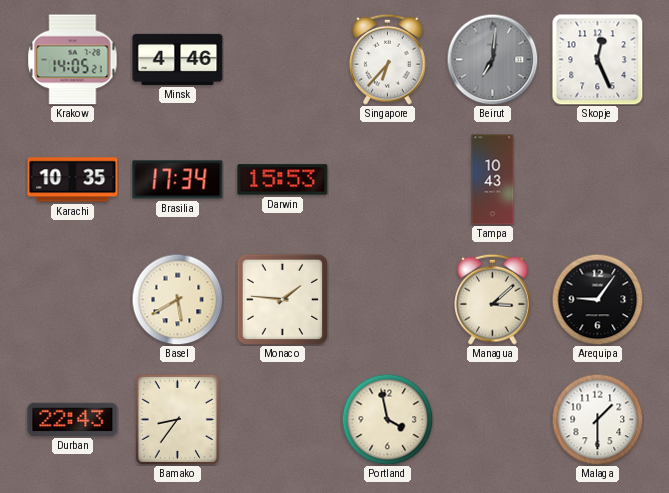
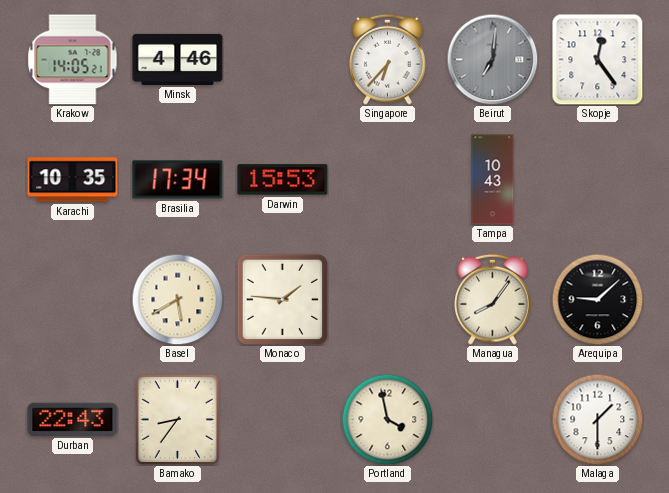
Skopje: 12:26 -> 12:24 (598, 60)
Managua: 3:08 -> 8:06 (493, 299)
Arequipa: 9:06 -> 9:08 (597, 299)
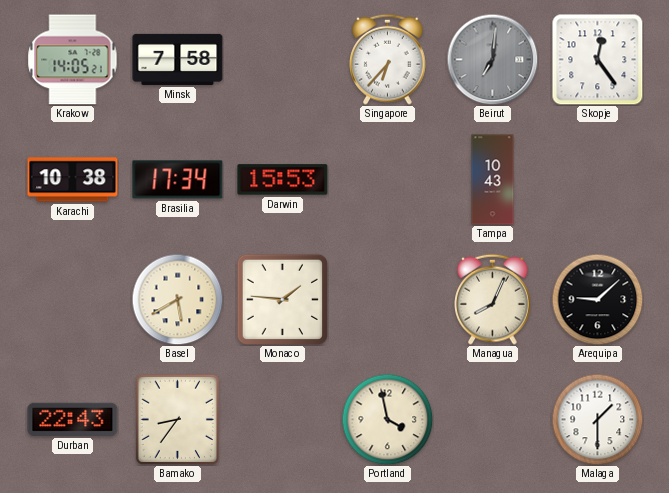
Minsk: 4:46 -> 7:58 (178, 59)
Karachi: 10:35 -> 10:38 (73, 180)
Managua: 8:06 -> 8:04 (493, 299)
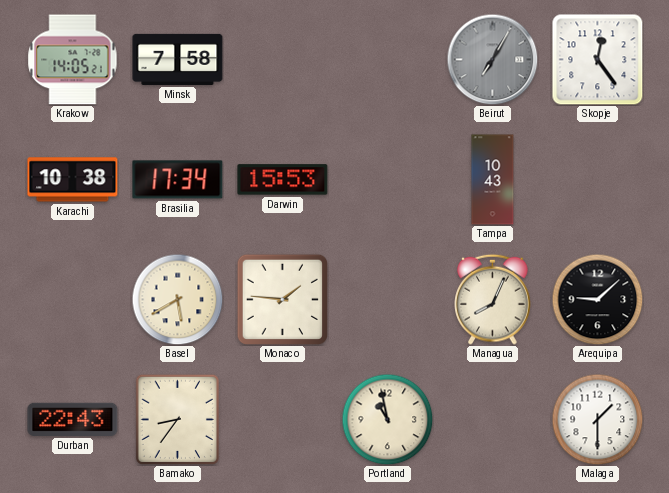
Singapore: 6:37 -> none (388, 59)
Beirut: 7:01 -> 7:05 (492, 59)
Portland: 3:58 -> 10:58 (387, 419)
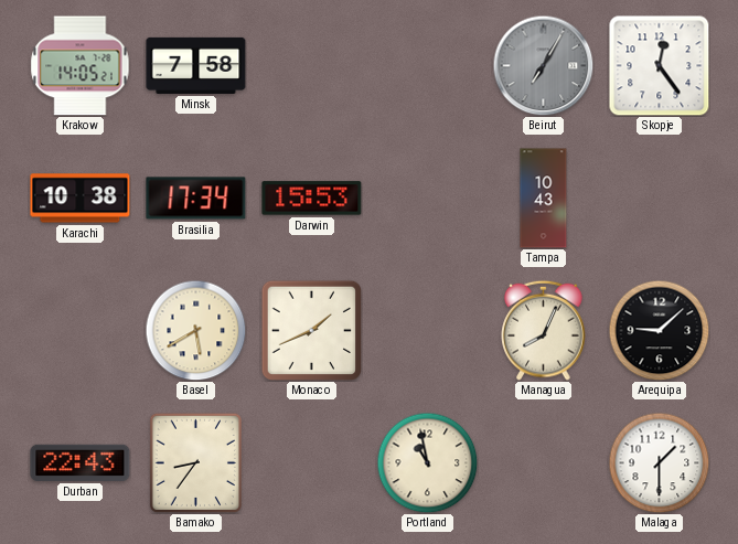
Monaco: 1:46 -> 1:41 (311, 330)
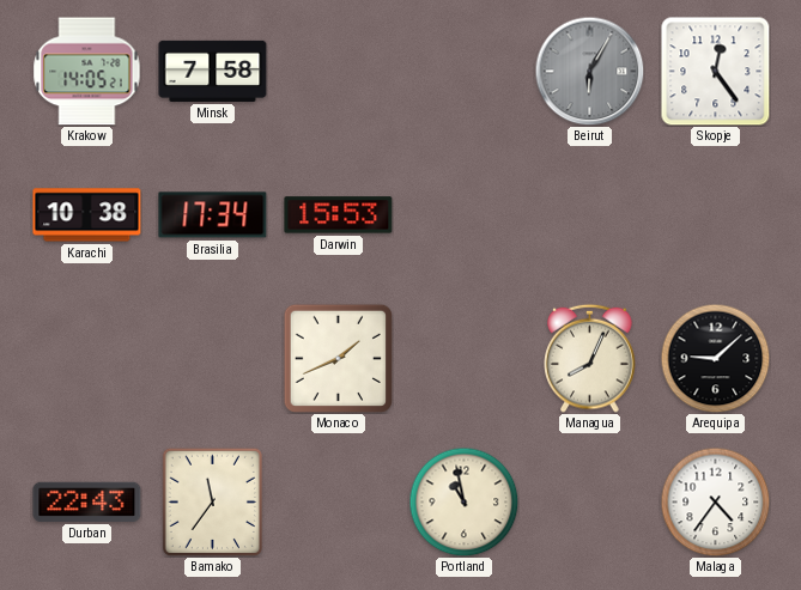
Beirut: 7:05 -> 6:05 (589, 71)
Tampa: 10:43 -> none (544, 199)
Basel: 5:40 -> none (195, 330)
Bamako: 8:36 -> 11:36 (212, 501)
Malaga: 1:30 -> 4:36 (715, 501)
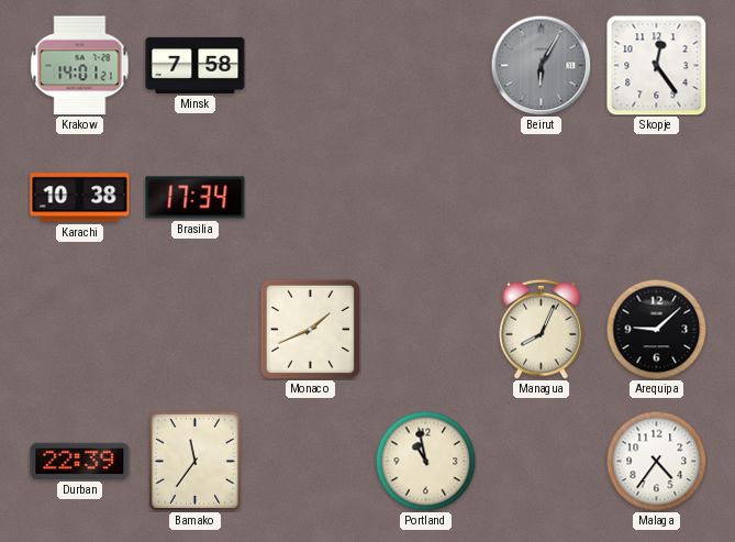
Krakow: 14:05 -> 14:01 (80, 66)
Darwin: 15:53 -> none (339, 215)
Durban: 22:43 -> 22:39 (80, 461)
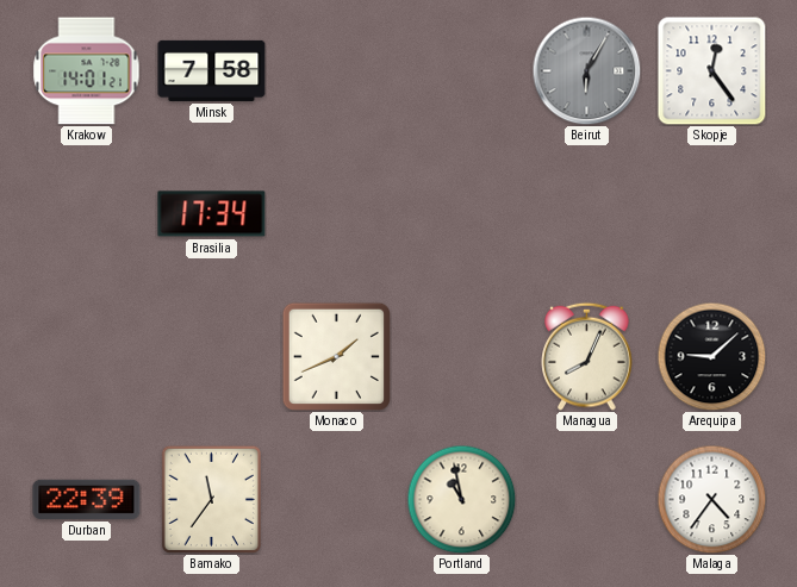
Karachi: 10:38 -> none (80, 198)
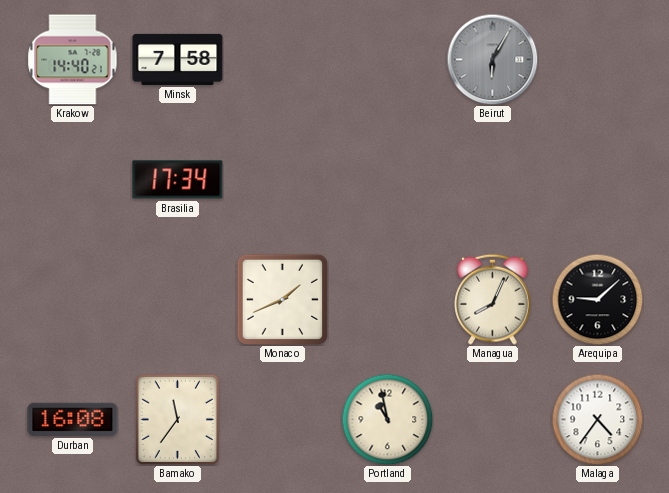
Krakow: 14:01 -> 14:40 (73, 60)
Skopje: 12:24 -> none (712, 71)
Durban: 22:39 -> 16:08 (73, 419)
